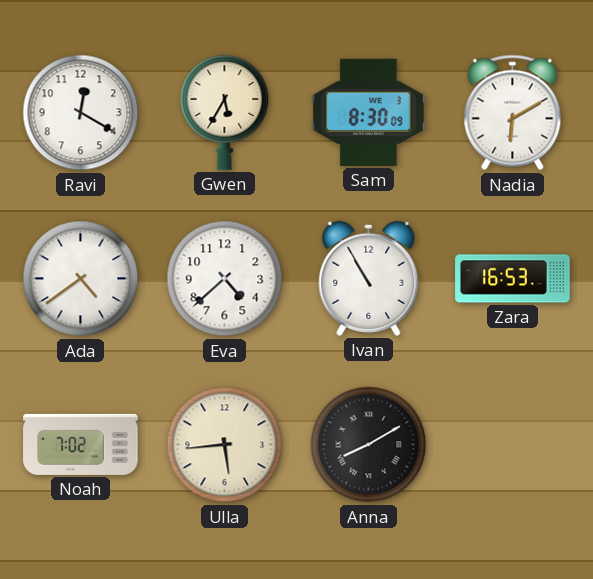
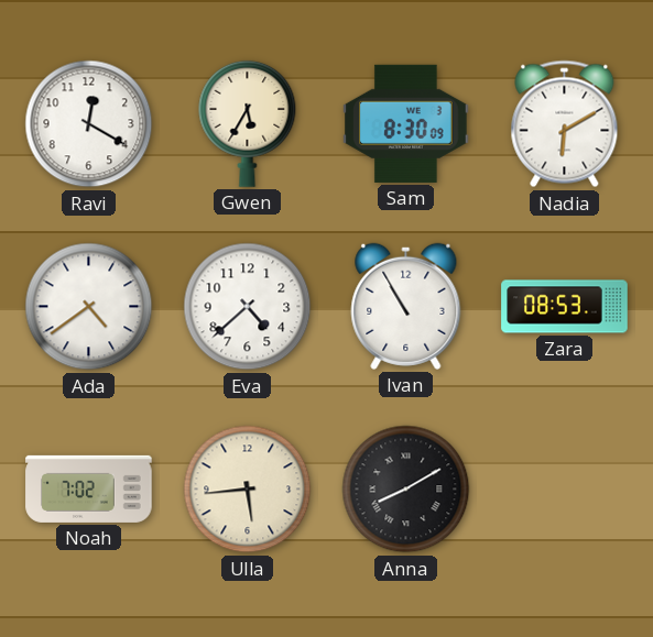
Zara: 16:53 -> 08:53 (565, 307)
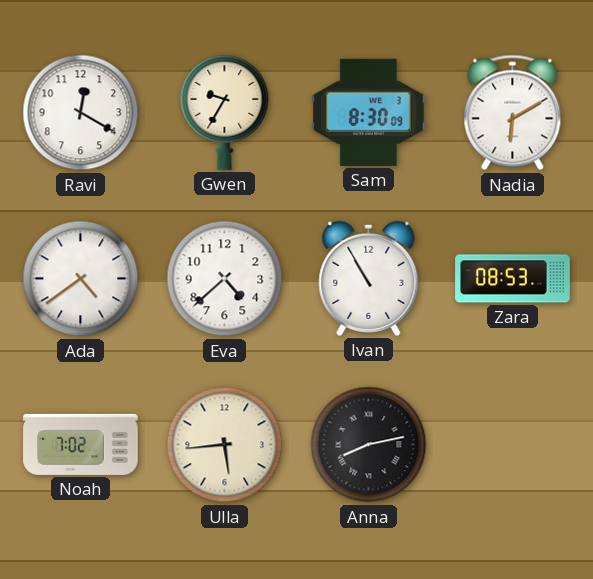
Gwen: 5:35 -> 9:35 (225, 112)
Anna: 8:10 -> 8:13 (369, 445)
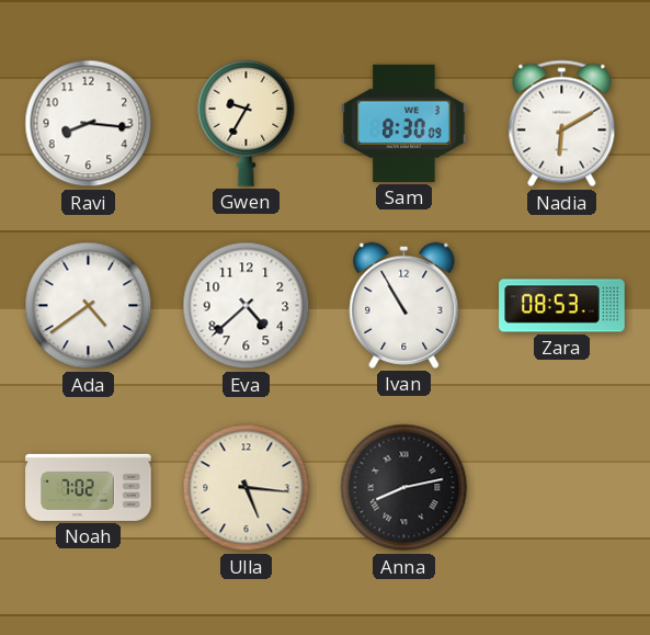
Ravi: 12:20 -> 8:16 (89, 124)
Ulla: 5:44 -> 5:16 (247, 488)
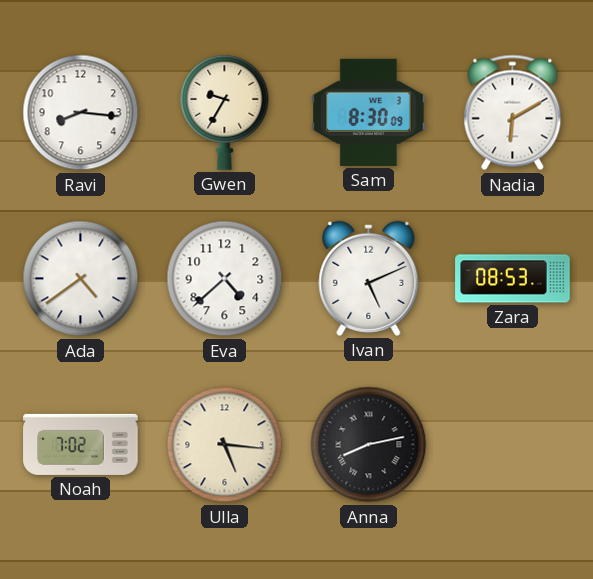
Ivan: 10:55 -> 5:11 (369, 278)
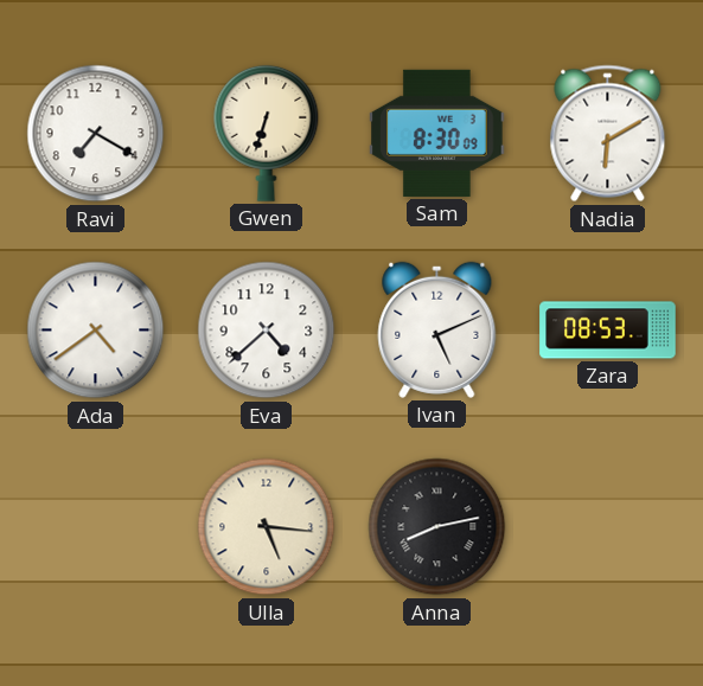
Ravi: 8:16 -> 7:20 (96, 134)
Gwen: 9:35 -> 6:33 (267, 133)
Noah: 7:02 -> none (81, 444)
